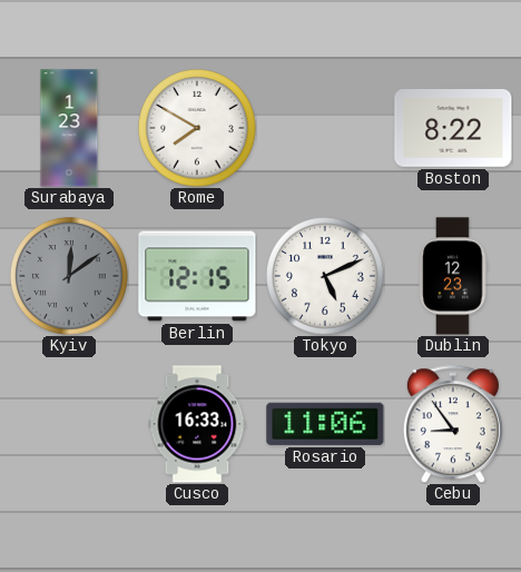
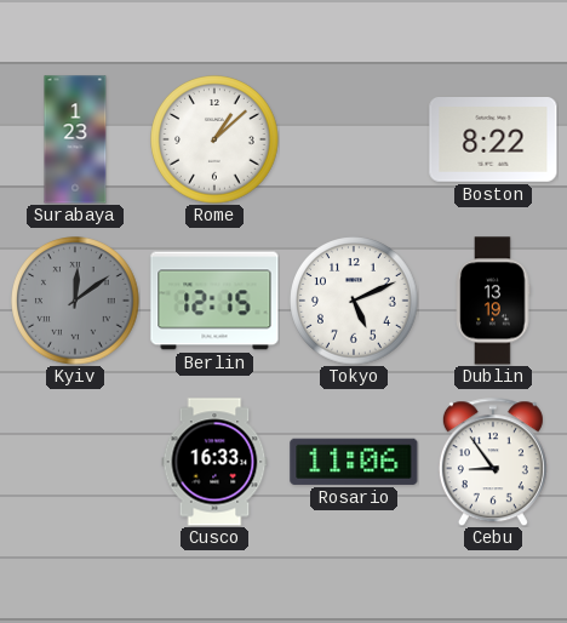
Rome: 7:50 -> 1:08 (214, 139)
Dublin: 12:23 -> 13:19 (493, 301)
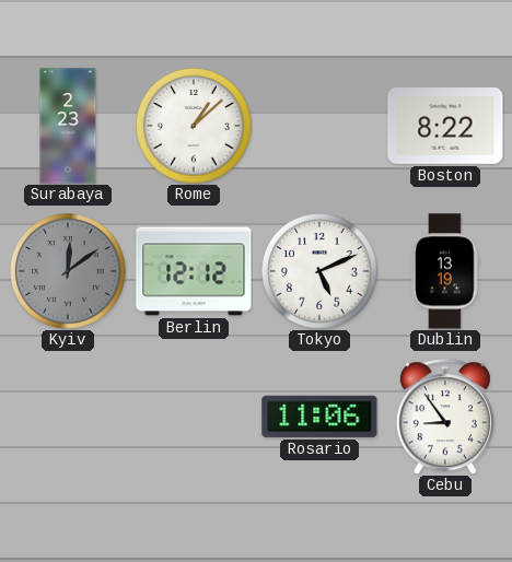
Surabaya: 1:23 -> 2:23 (68, 126)
Berlin: 12:15 -> 12:12 (194, 271)
Cusco: 16:33 -> none (214, 462)
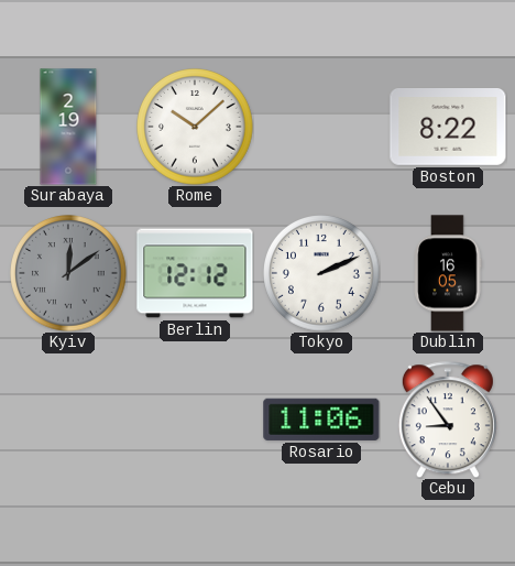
Surabaya: 2:23 -> 2:19 (68, 127)
Rome: 1:08 -> 10:08 (195, 127)
Tokyo: 5:11 -> 2:11 (321, 273)
Dublin: 13:19 -> 16:05 (448, 273)
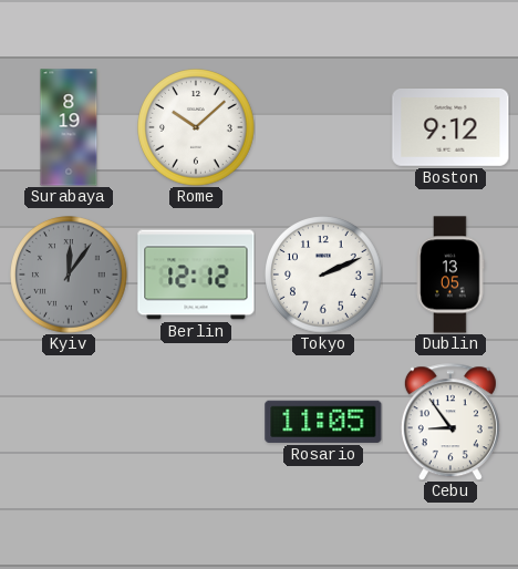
Surabaya: 2:19 -> 8:19 (69, 127)
Boston: 8:22 -> 9:12 (450, 128)
Kyiv: 12:09 -> 12:06 (69, 275)
Dublin: 16:05 -> 13:05 (450, 275)
Rosario: 11:06 -> 11:05 (323, 422)
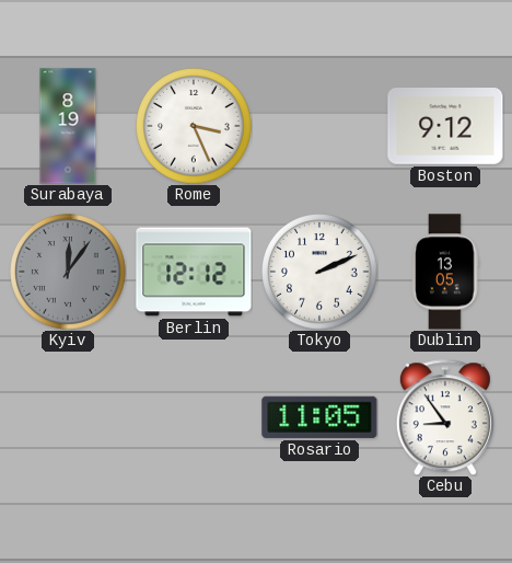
Rome: 10:08 -> 3:26 (194, 126)
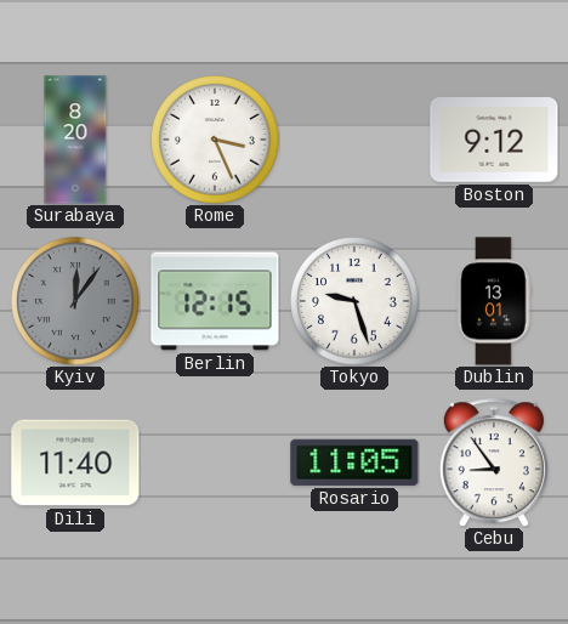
Surabaya: 8:19 -> 8:20 (75, 140)
Berlin: 12:12 -> 12:15 (215, 301)
Tokyo: 2:11 -> 9:27 (354, 301)
Dublin: 13:05 -> 13:01 (494, 301)
Dili: none -> 11:40 (75, 463)
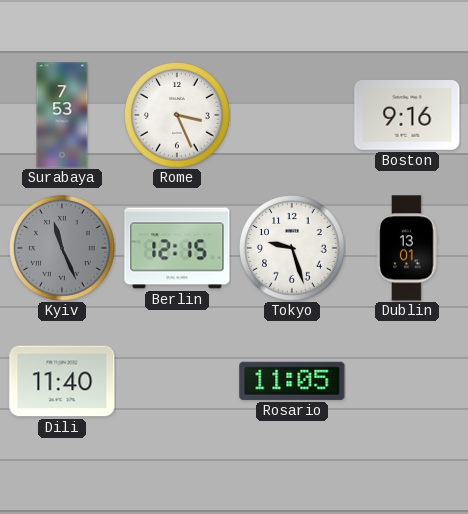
Surabaya: 8:20 -> 7:53 (62, 115)
Boston: 9:12 -> 9:16 (407, 116)
Kyiv: 12:06 -> 11:26 (62, 248)
Cebu: 8:54 -> none (494, 463)
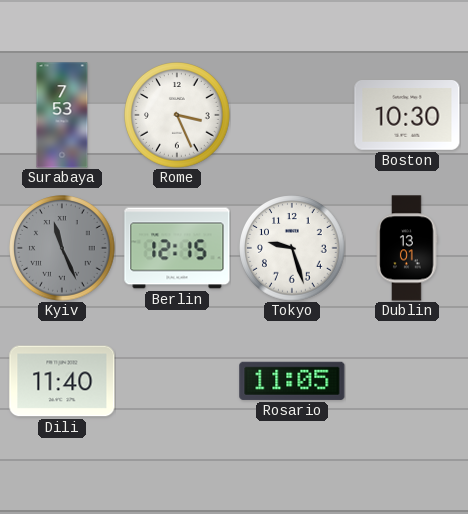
Boston: 9:16 -> 10:30 (407, 116)
